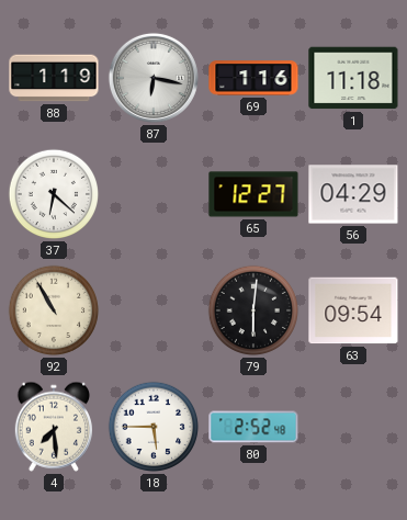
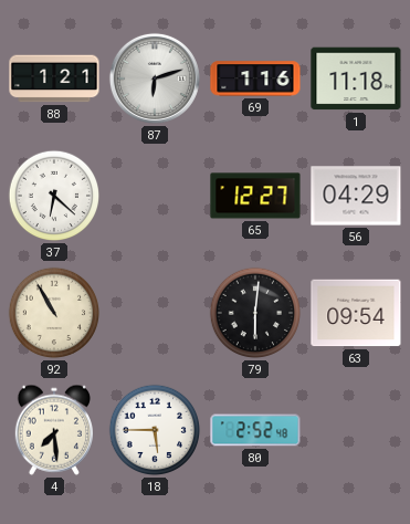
88: 1:19 -> 1:21 (54, 78)
87: 6:17 -> 6:12 (155, 78)
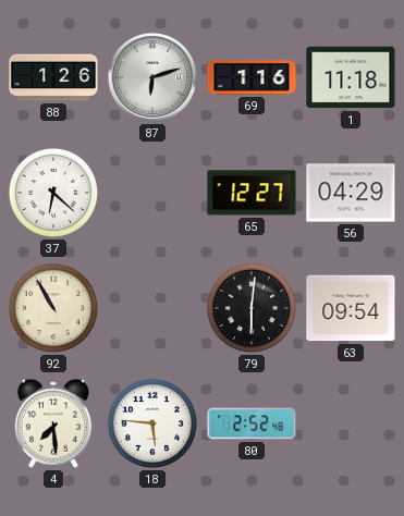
88: 1:21 -> 1:26 (53, 77)
18: 5:45 -> 5:46 (152, 423)
